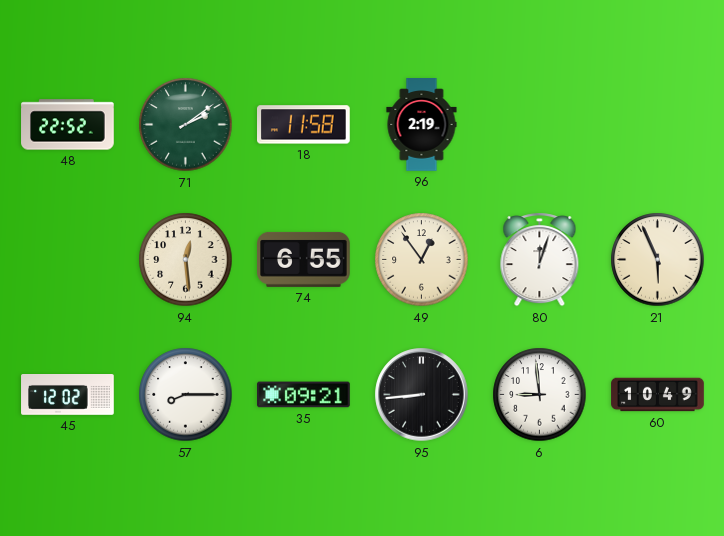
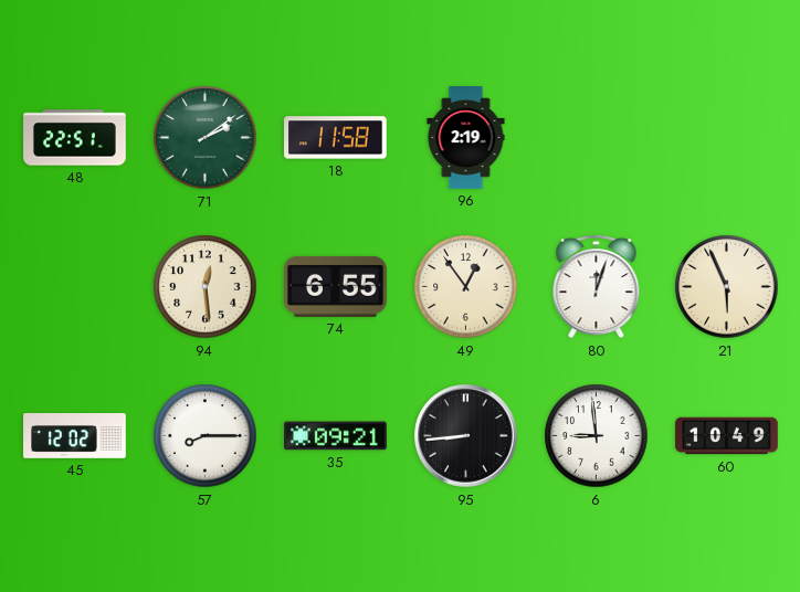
48: 22:52 -> 22:51 (75, 138)
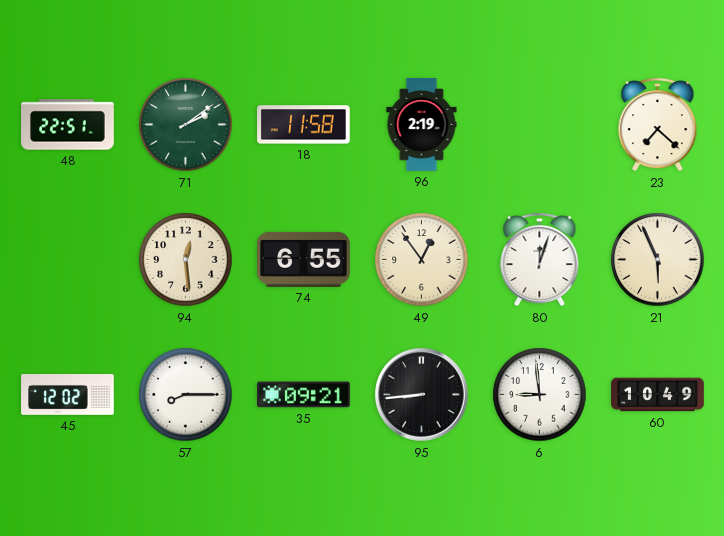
23: none -> 7:22 (658, 125)
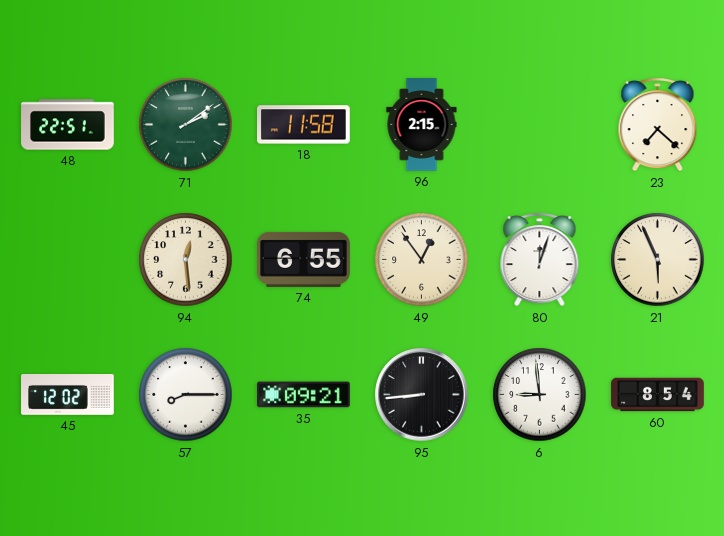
96: 2:19 -> 2:15 (422, 125)
60: 10:49 -> 8:54 (658, 395)
